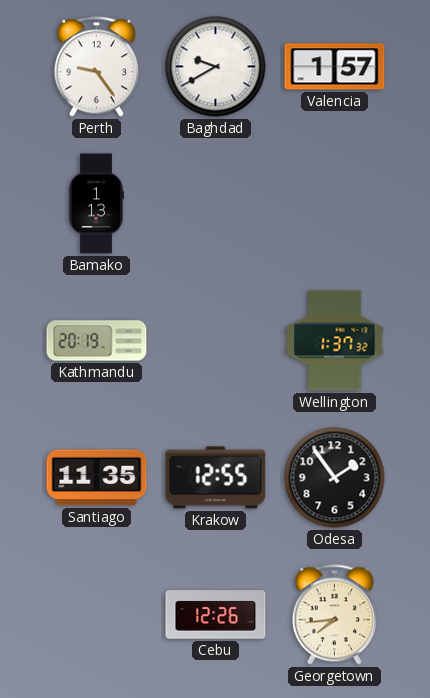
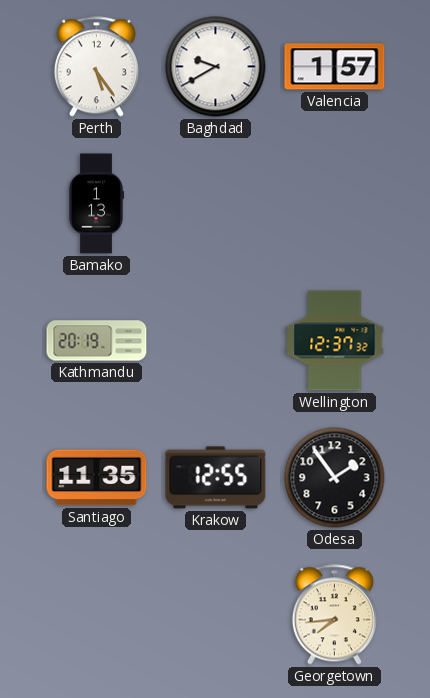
Perth: 9:24 -> 5:24 (96, 67)
Wellington: 1:37 -> 12:37 (335, 341)
Cebu: 12:26 -> none (216, 615)
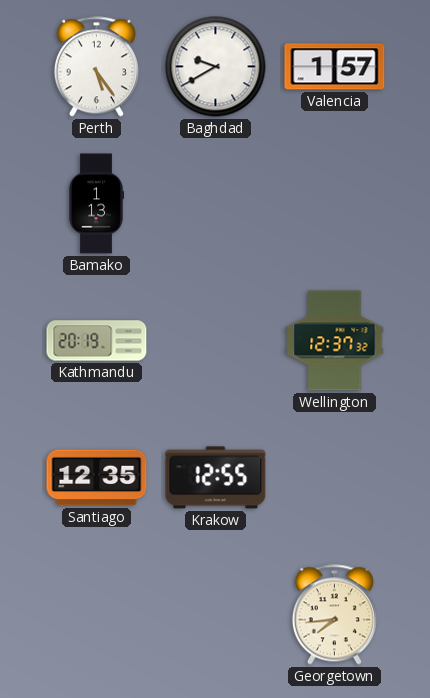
Santiago: 11:35 -> 12:35 (97, 478)
Odesa: 1:54 -> none (335, 478)
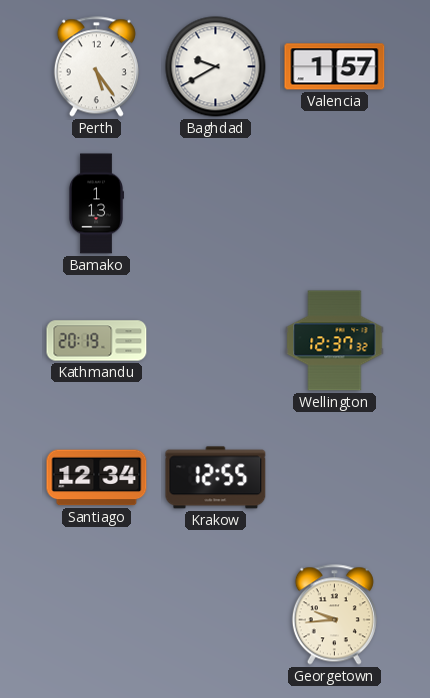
Santiago: 12:35 -> 12:34 (97, 478)
Georgetown: 7:44 -> 9:44 (334, 615)
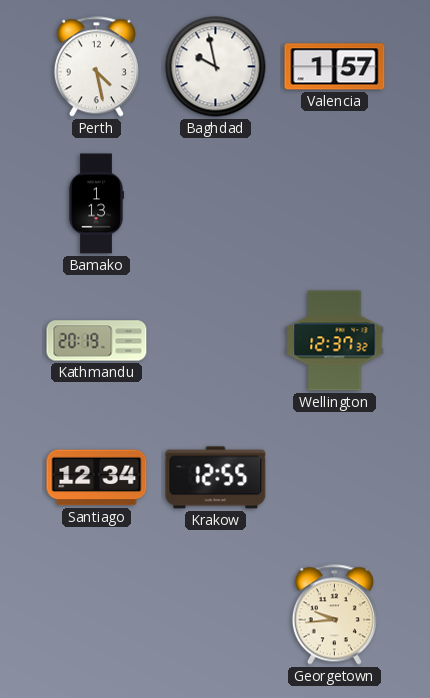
Perth: 5:24 -> 4:28 (96, 67)
Baghdad: 9:40 -> 9:58 (216, 67)
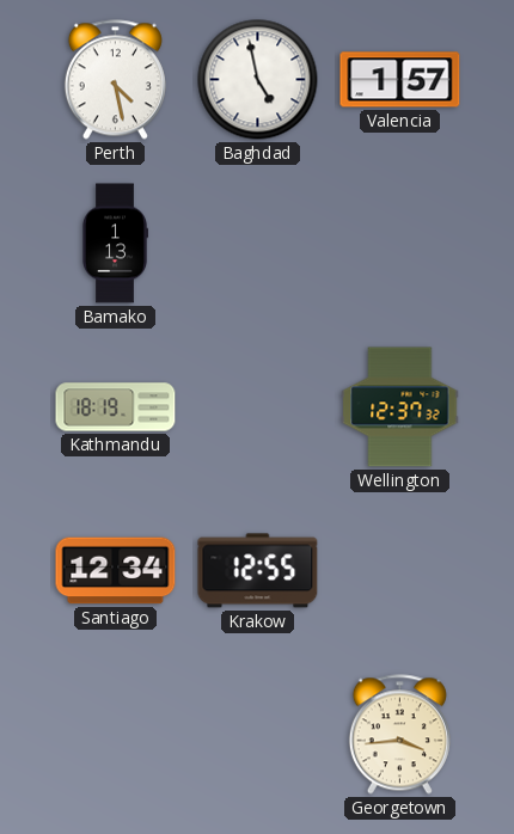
Baghdad: 9:58 -> 4:58 (258, 80)
Kathmandu: 20:19 -> 18:19 (116, 407)
Georgetown: 9:44 -> 3:44 (399, 735)
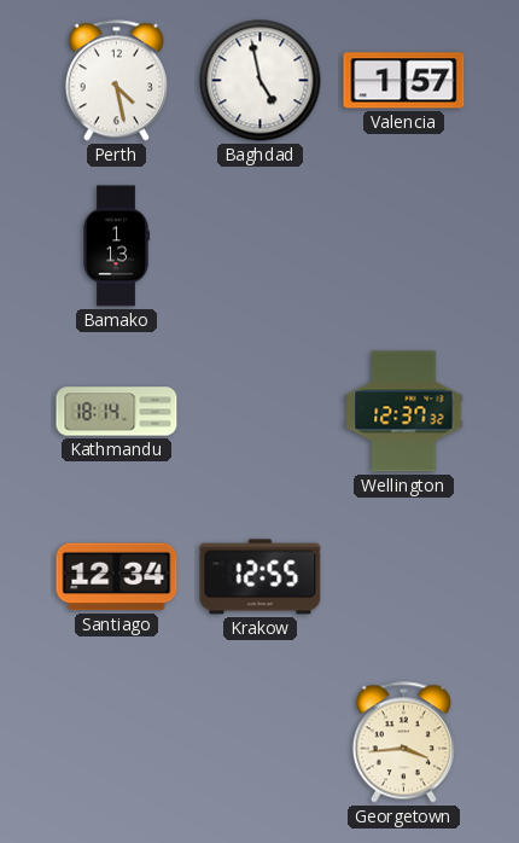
Kathmandu: 18:19 -> 18:14 (117, 412)
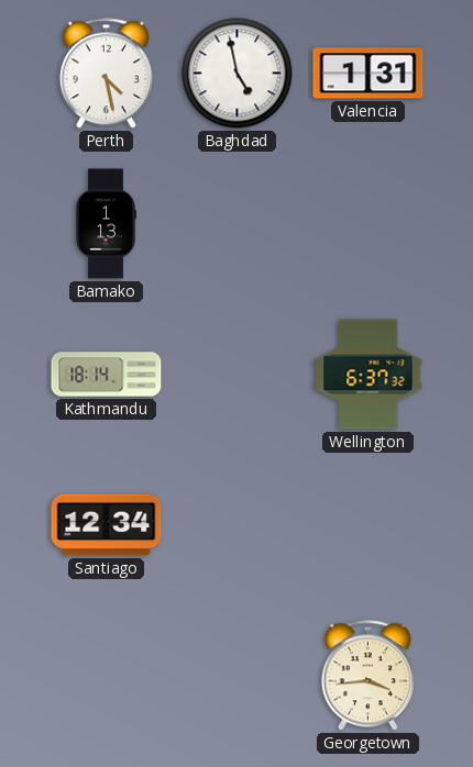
Valencia: 1:57 -> 1:31 (369, 74)
Wellington: 12:37 -> 6:37 (369, 375)
Krakow: 12:55 -> none (261, 577)
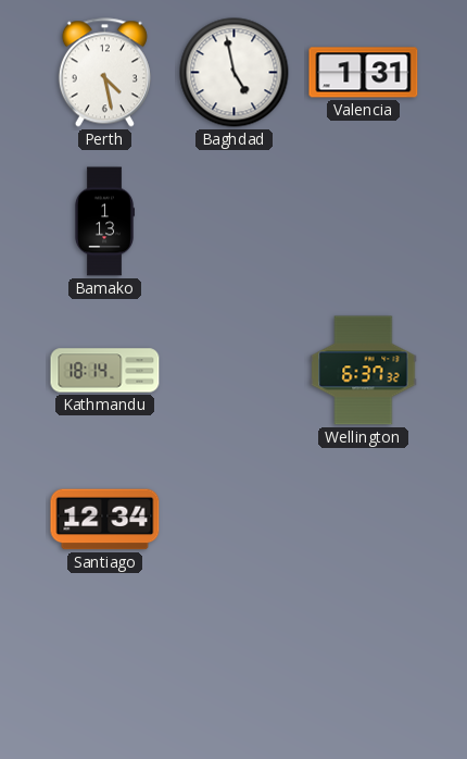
Georgetown: 3:44 -> none (367, 676)
